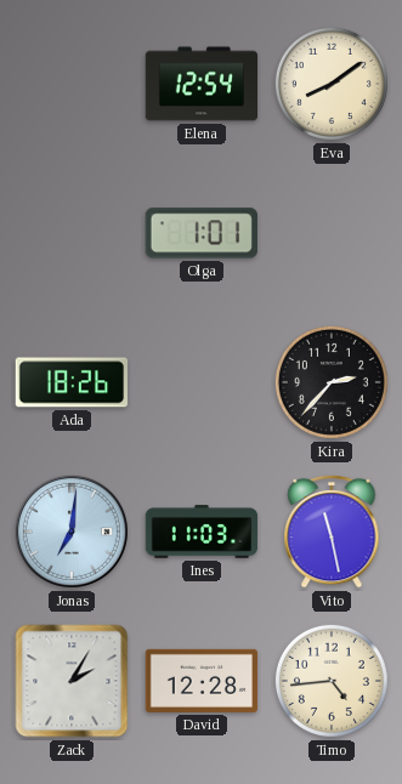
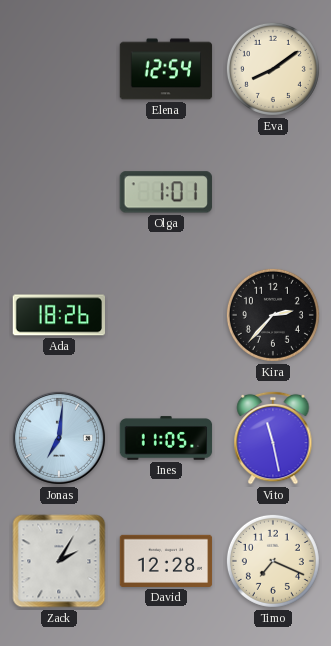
Ines: 11:03 -> 11:05 (166, 438)
Timo: 4:44 -> 7:19 (273, 561)
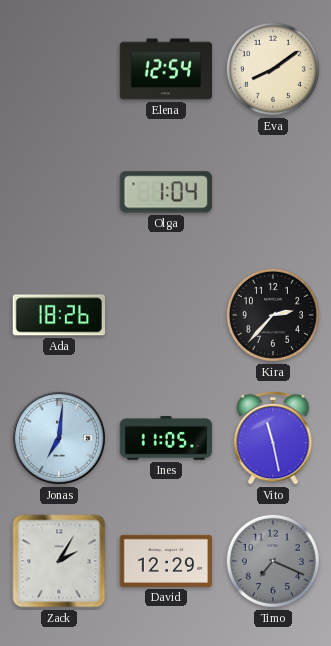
Olga: 1:01 -> 1:04 (166, 192)
David: 12:28 -> 12:29 (166, 561)
Timo dial: cream -> grey (273, 561)
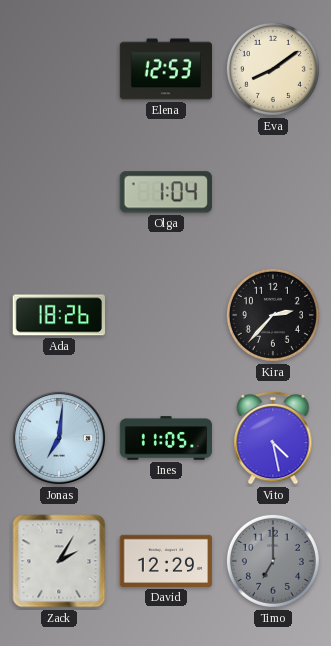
Elena: 12:54 -> 12:53 (166, 69)
Vito: 11:28 -> 4:28 (273, 438)
Timo: 7:19 -> 7:00 (273, 561)
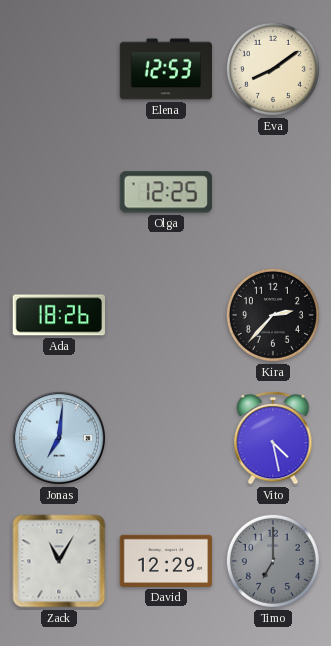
Olga: 1:04 -> 12:25 (166, 192)
Ines: 11:05 -> none (166, 438)
Zack: 2:05 -> 11:05 (59, 561)
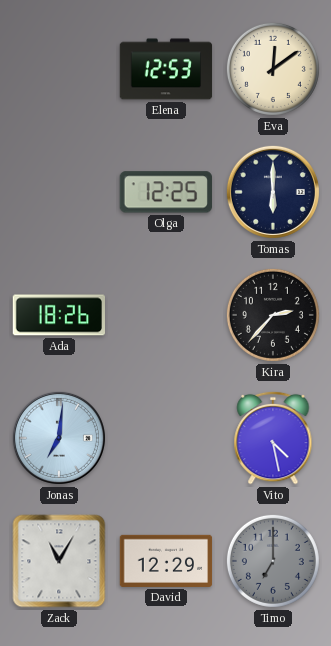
Eva: 8:09 -> 12:09 (273, 69)
Tomas: none -> 6:00 (273, 192)
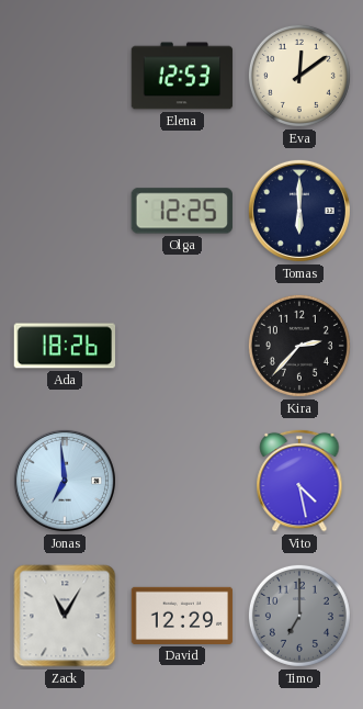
Jonas: 7:01 -> 6:59 (65, 481)
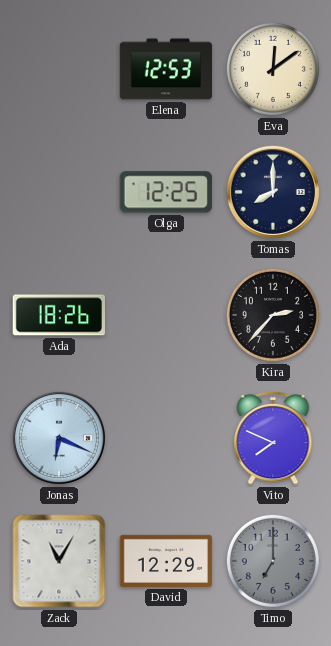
Tomas: 6:00 -> 8:00 (273, 192)
Jonas: 6:59 -> 6:19 (59, 438)
Vito: 4:28 -> 7:49 (273, 438)
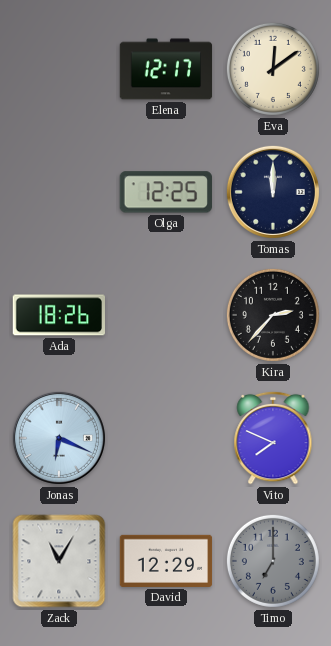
Elena: 12:53 -> 12:17 (166, 69)
Tomas: 8:00 -> 12:00 (273, 192)
